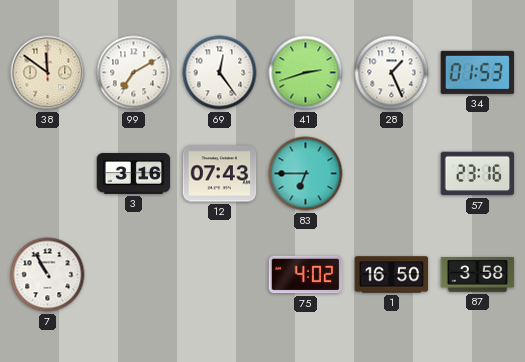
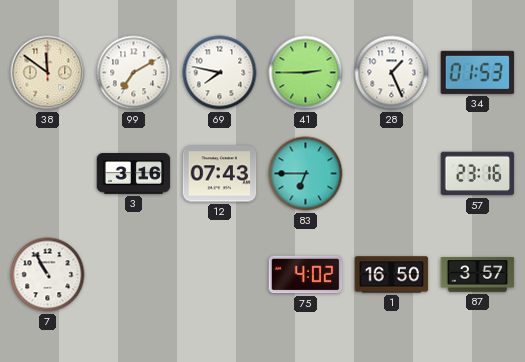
69: 12:24 -> 7:47 (220, 73)
41: 2:42 -> 2:45 (306, 73)
87: 3:58 -> 3:57 (478, 275)
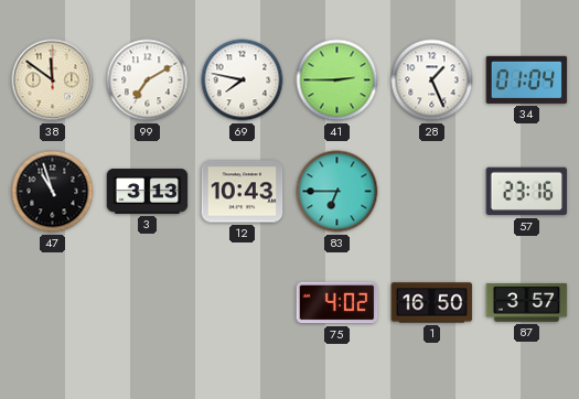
34: 01:53 -> 01:04 (527, 79)
47: none -> 10:57 (53, 192)
3: 3:16 -> 3:13 (148, 192)
12: 07:43 -> 10:43 (243, 192)
7: 10:55 -> none (48, 275)
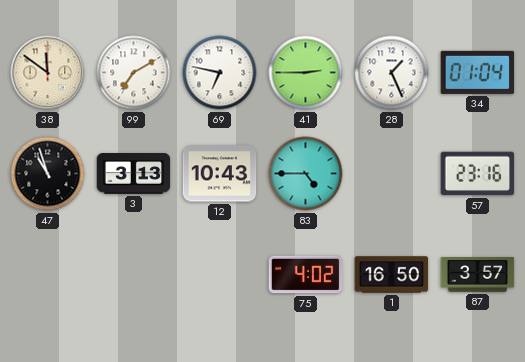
69: 7:47 -> 6:47 (220, 73)
83: 6:45 -> 4:45 (306, 174)
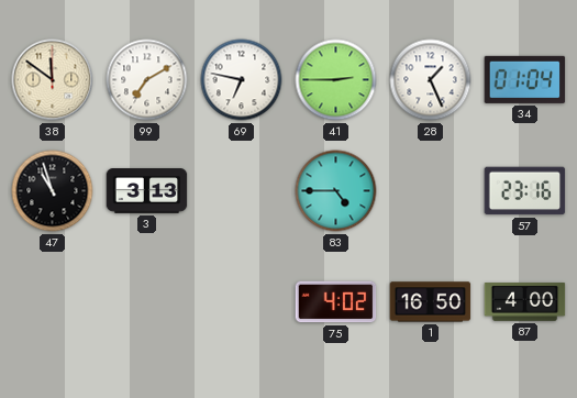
12: 10:43 -> none (220, 174)
87: 3:57 -> 4:00 (525, 302)
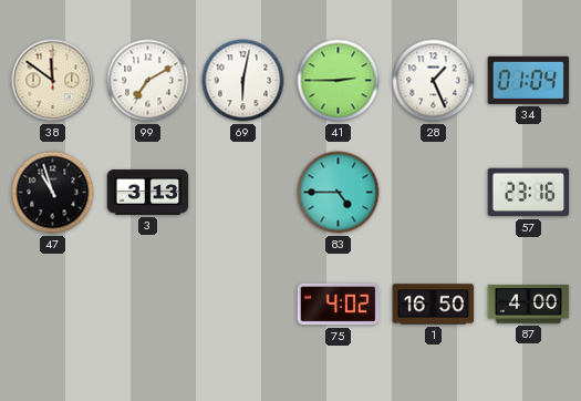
69: 6:47 -> 6:02 (243, 81)
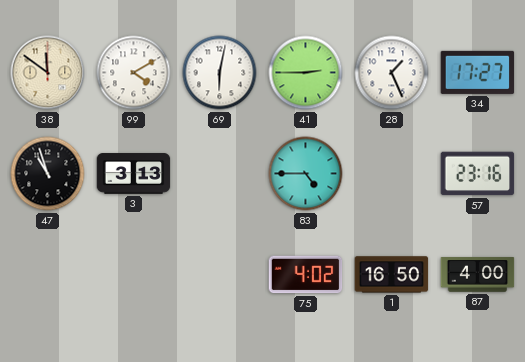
99: 7:10 -> 4:10 (134, 73)
34: 01:04 -> 17:27 (478, 72)
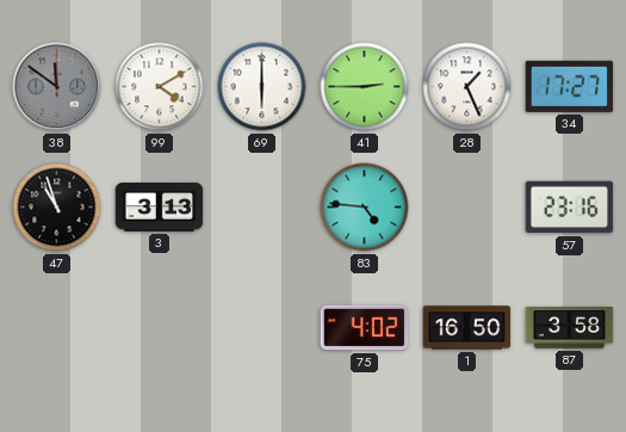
38 dial: cream -> grey (57, 87)
69: 6:02 -> 6:00 (262, 87)
83: 4:45 -> 4:46 (365, 208)
87: 4:00 -> 3:58 (570, 328)
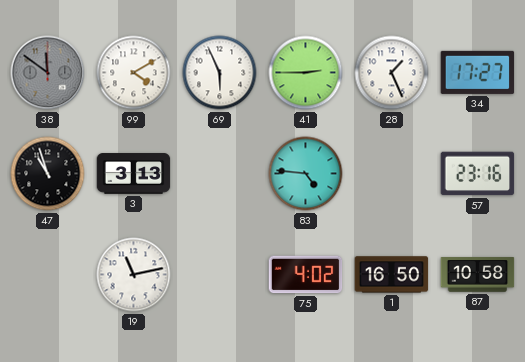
69: 6:00 -> 5:56 (220, 73)
19: none -> 11:13 (134, 275)
87: 3:58 -> 10:58 (478, 275)
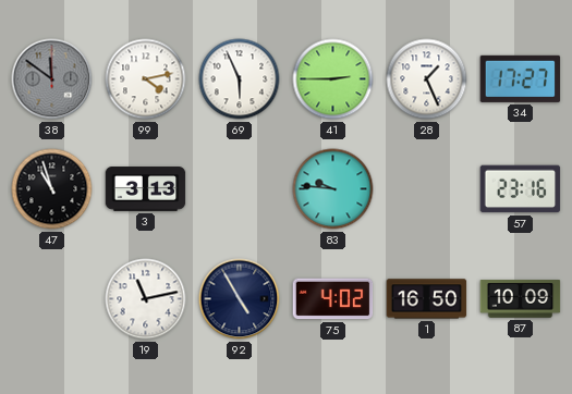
99: 4:10 -> 4:13 (146, 79)
83: 4:46 -> 9:46 (333, 189)
92: none -> 4:55 (240, 299)
87: 10:58 -> 10:09 (521, 299)
